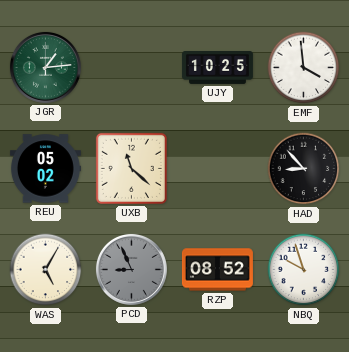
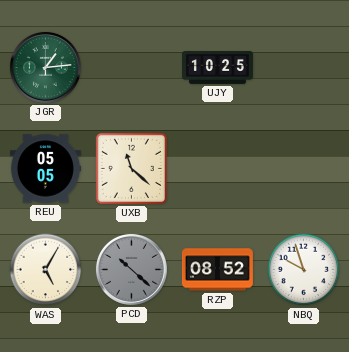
EMF: 3:59 -> none (304, 68)
REU: 05:02 -> 05:05 (45, 169)
HAD: 8:53 -> none (304, 169)
PCD: 8:56 -> 10:22 (131, 269)
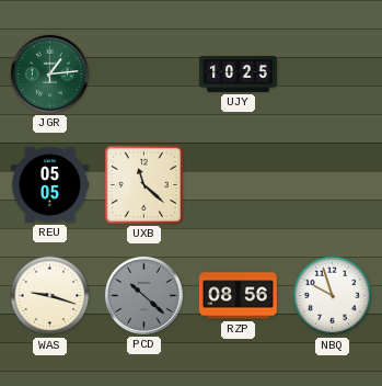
WAS: 5:05 -> 9:18 (50, 296)
RZP: 08:52 -> 08:56 (238, 296)
